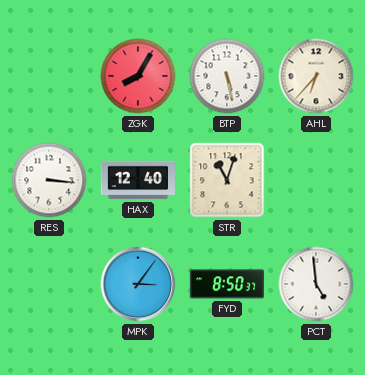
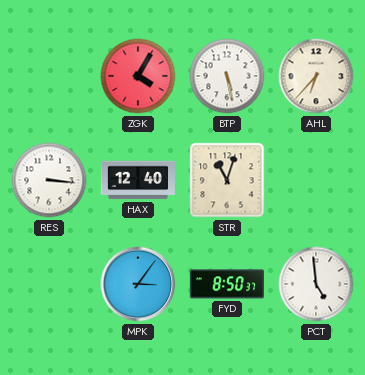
ZGK: 8:05 -> 4:05 (138, 76)
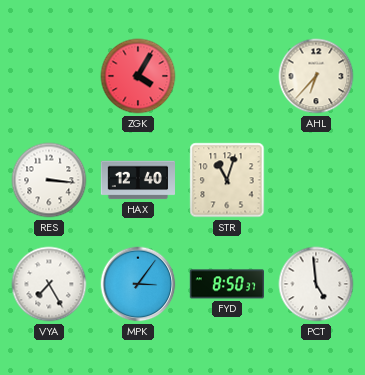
BTP: 5:28 -> none (227, 76)
VYA: none -> 7:25 (49, 284)
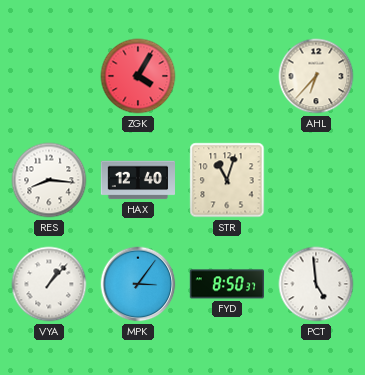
RES: 3:16 -> 8:16 (49, 180)
VYA: 7:25 -> 1:07 (49, 284)
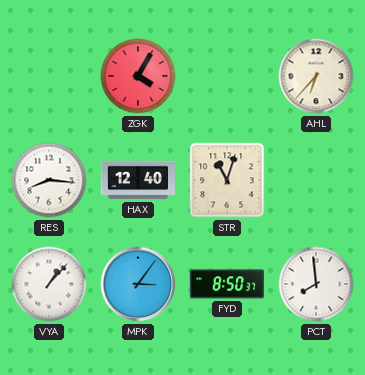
PCT: 4:59 -> 7:59 (316, 284)
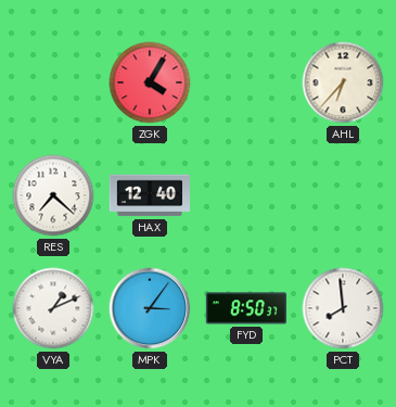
RES: 8:16 -> 7:22 (53, 195)
STR: 11:03 -> none (227, 180)
VYA: 1:07 -> 1:11 (53, 308)
